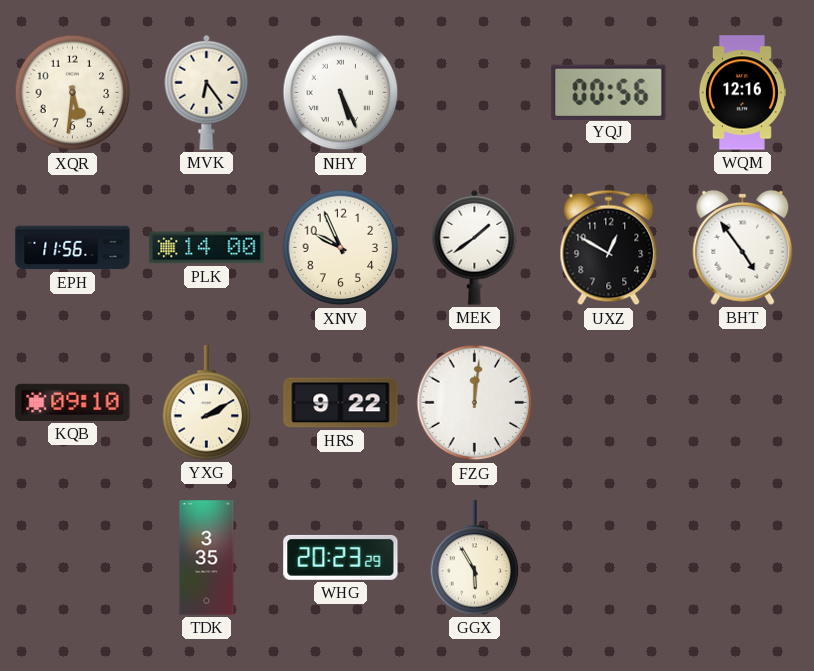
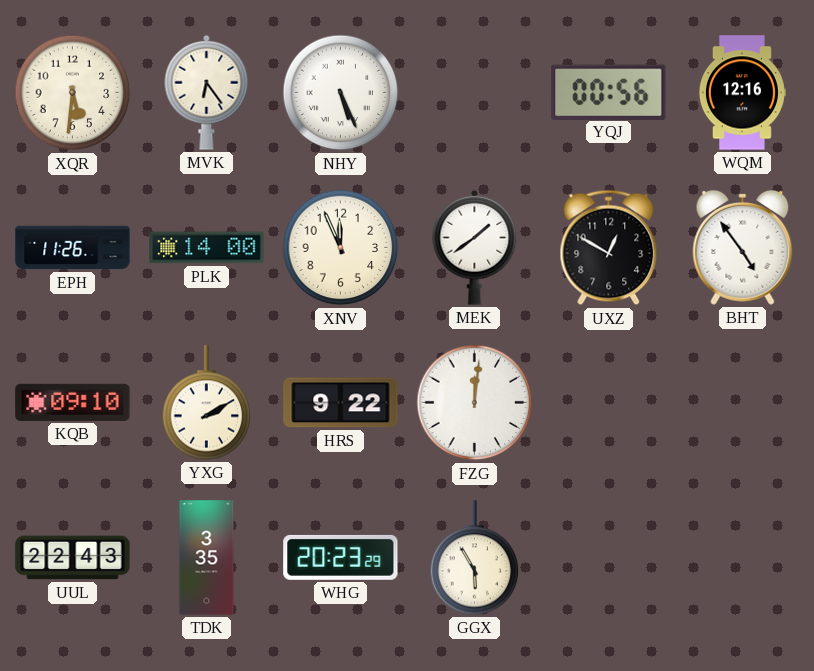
EPH: 11:56 -> 11:26 (73, 248)
XNV: 9:56 -> 11:56 (341, 248)
UUL: none -> 22:43 (73, 558)
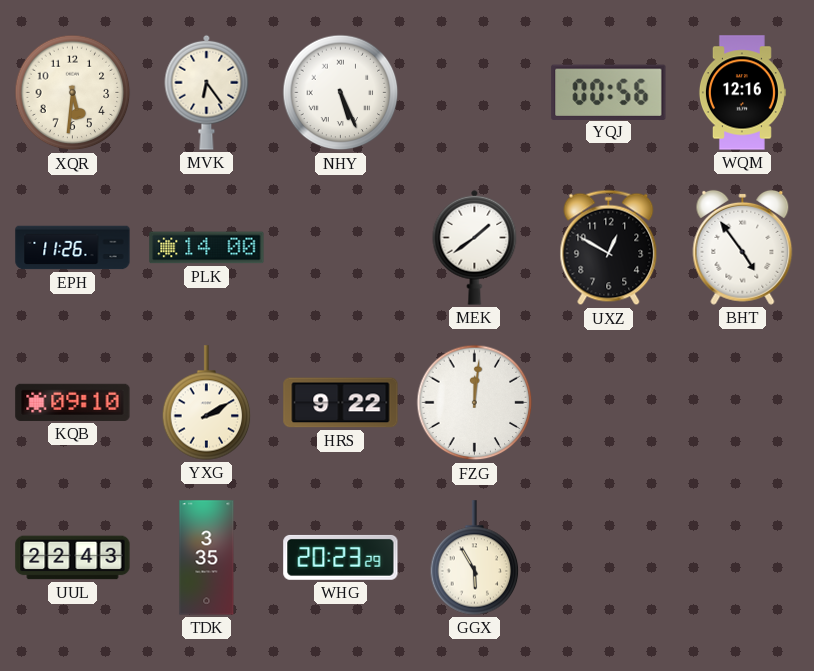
XNV: 11:56 -> none (341, 248)
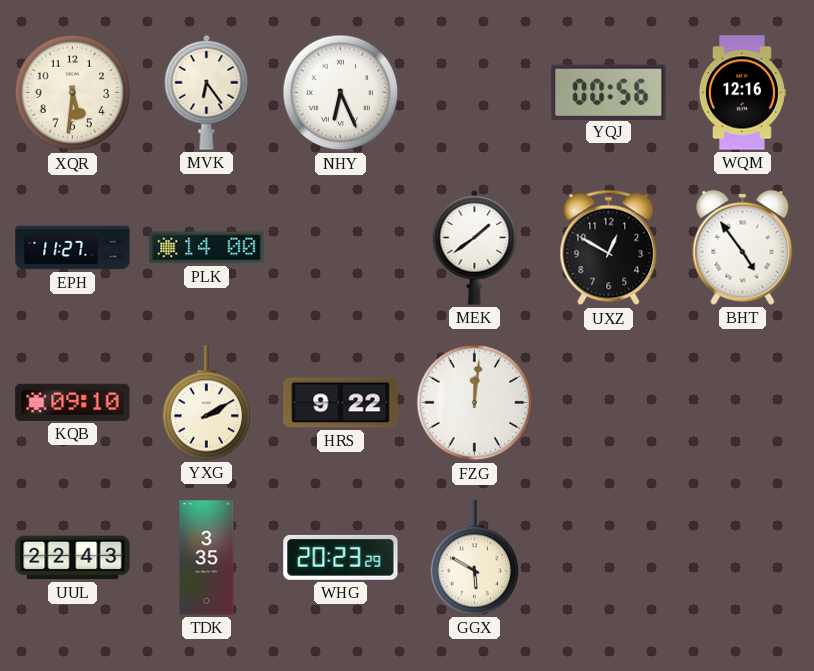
NHY: 5:26 -> 6:26 (341, 93)
EPH: 11:26 -> 11:27 (73, 248)
GGX: 5:55 -> 5:50 (475, 558)
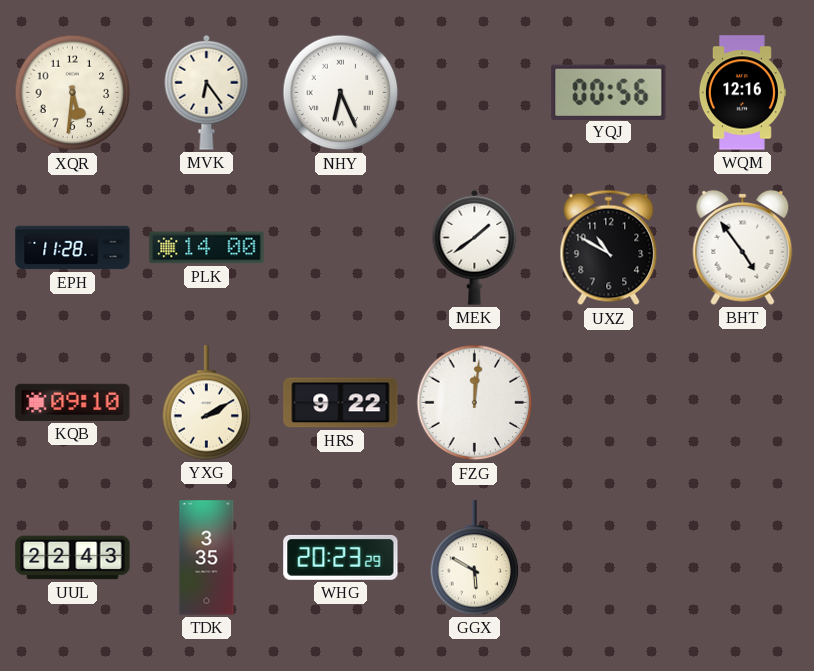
EPH: 11:27 -> 11:28 (73, 248)
UXZ: 12:50 -> 10:50 (609, 248)
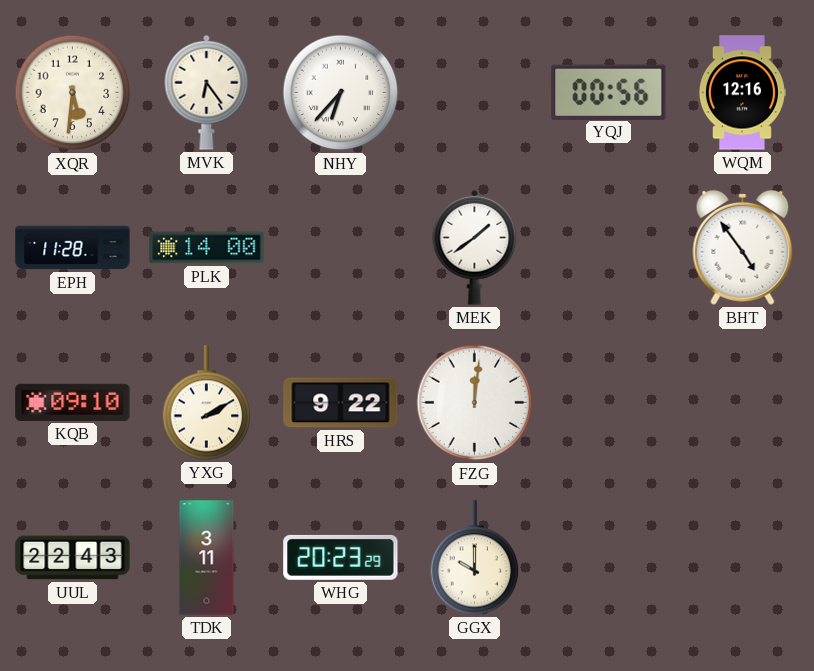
NHY: 6:26 -> 6:37 (341, 93)
UXZ: 10:50 -> none (609, 248)
TDK: 3:35 -> 3:11 (207, 558)
GGX: 5:50 -> 10:00 (475, 558)
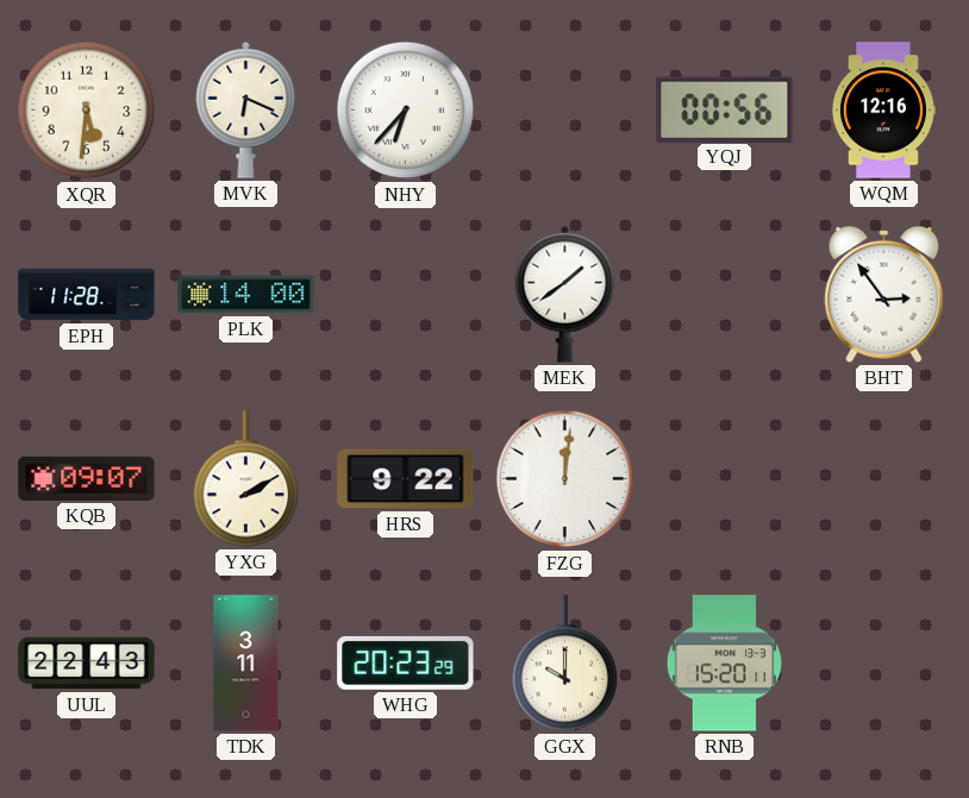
MVK: 6:24 -> 6:19 (246, 109)
BHT: 4:54 -> 2:54 (884, 294)
KQB: 09:10 -> 09:07 (87, 478)
RNB: none -> 15:20 (725, 664)
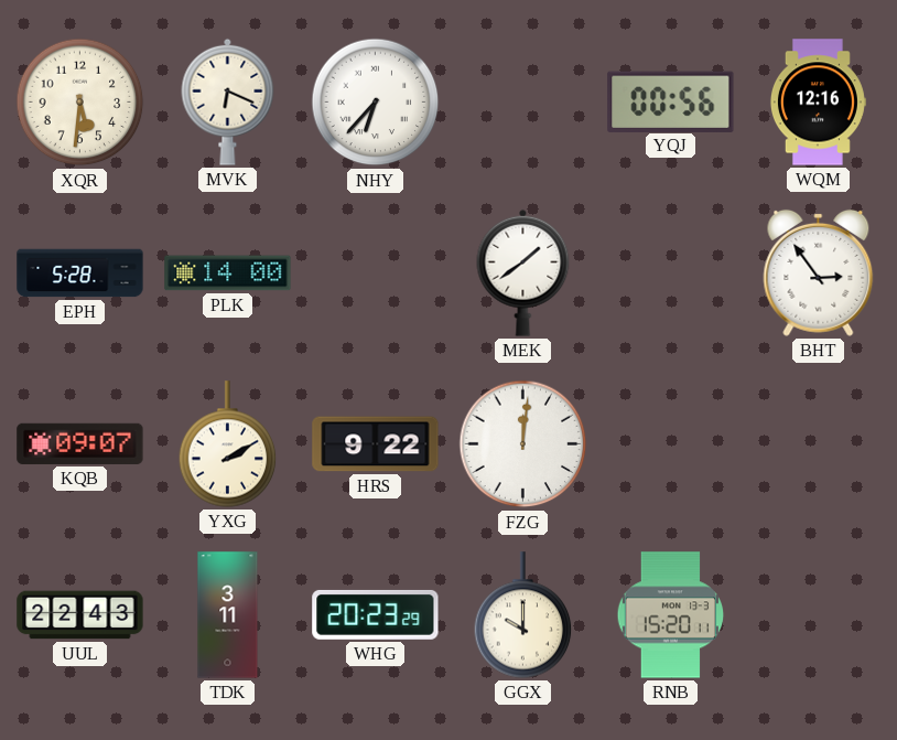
EPH: 11:28 -> 5:28 (80, 274)
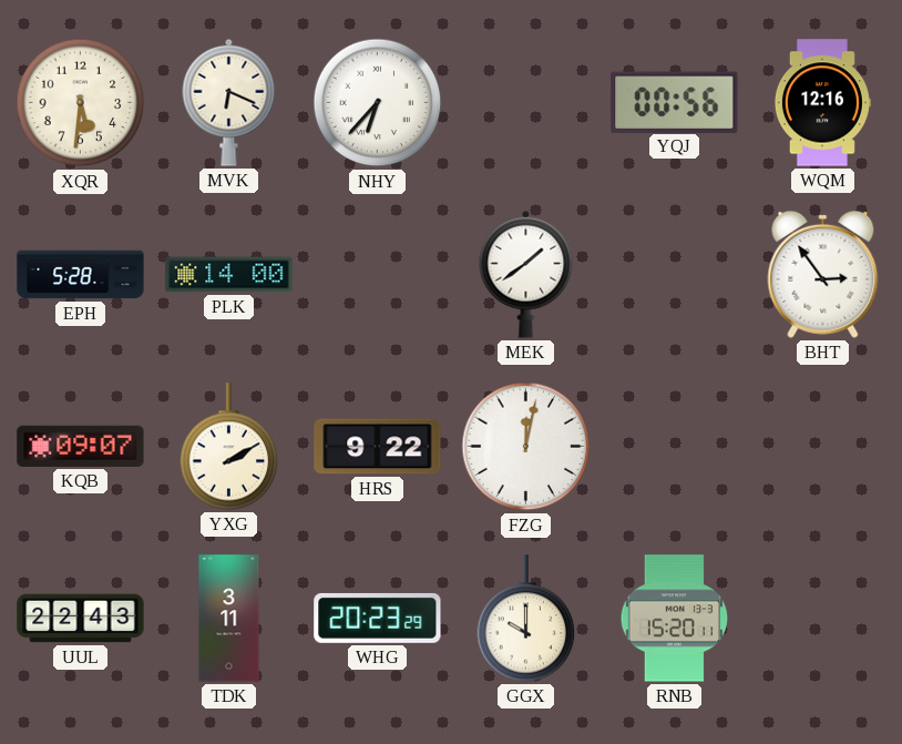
FZG: 12:01 -> 12:02 (526, 447)
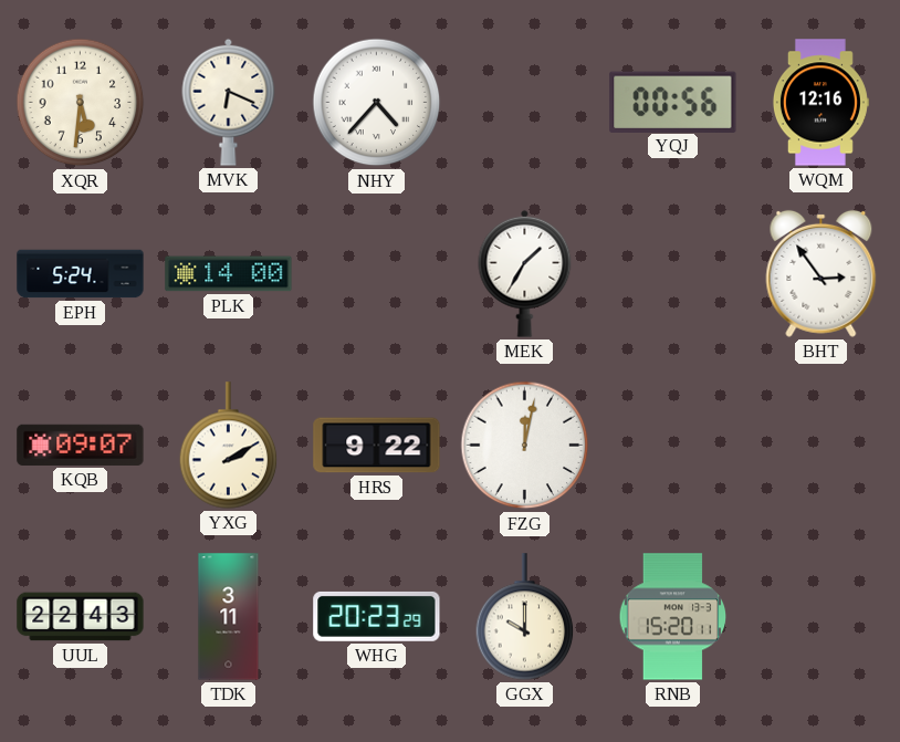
NHY: 6:37 -> 4:37 (377, 103)
EPH: 5:28 -> 5:24 (81, 274)
MEK: 1:39 -> 1:35 (525, 273)
